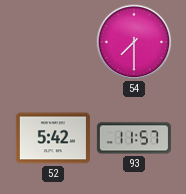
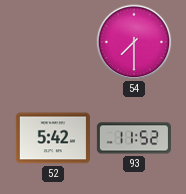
93: 11:57 -> 11:52 (134, 138)
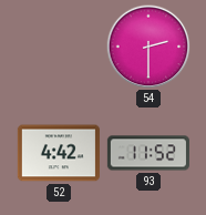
54: 7:30 -> 2:30 (148, 47)
52: 5:42 -> 4:42 (59, 153)
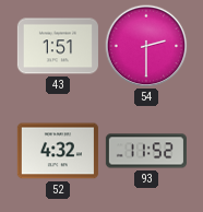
43: none -> 1:51 (58, 46)
52: 4:42 -> 4:32 (58, 151)
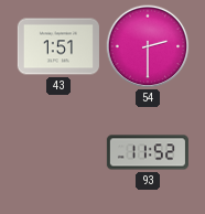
52: 4:32 -> none (58, 151)
